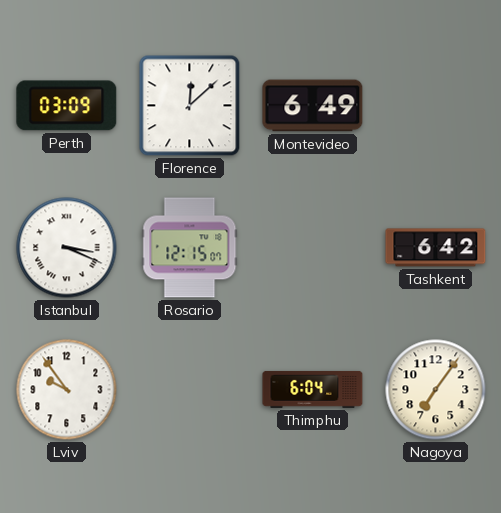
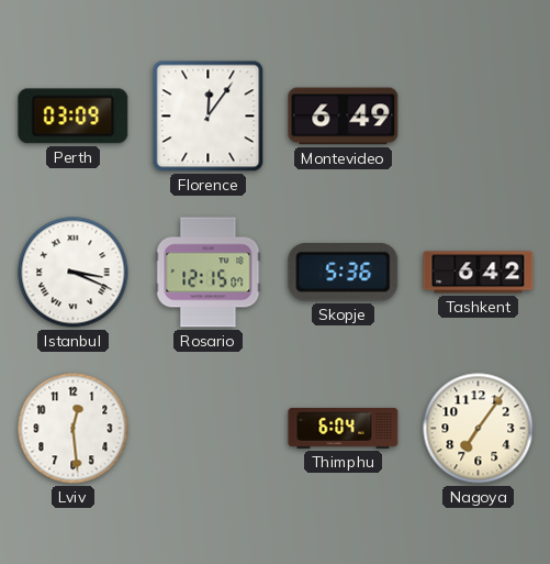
Florence: 12:08 -> 12:06 (209, 117)
Skopje: none -> 5:36 (344, 273)
Lviv: 9:54 -> 12:29 (74, 429)
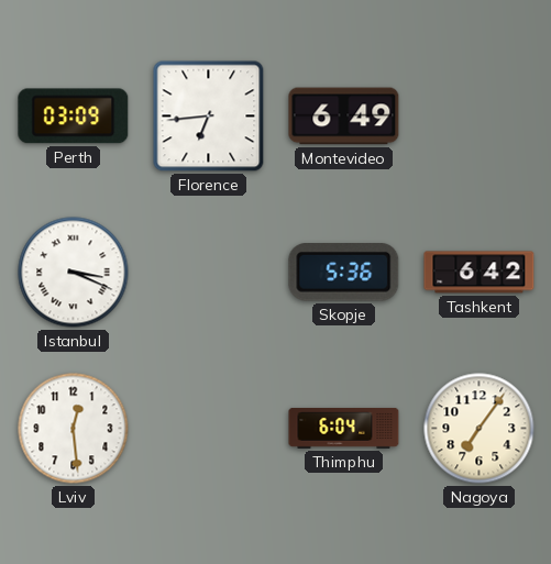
Florence: 12:06 -> 6:44 (209, 117)
Rosario: 12:15 -> none (209, 273)
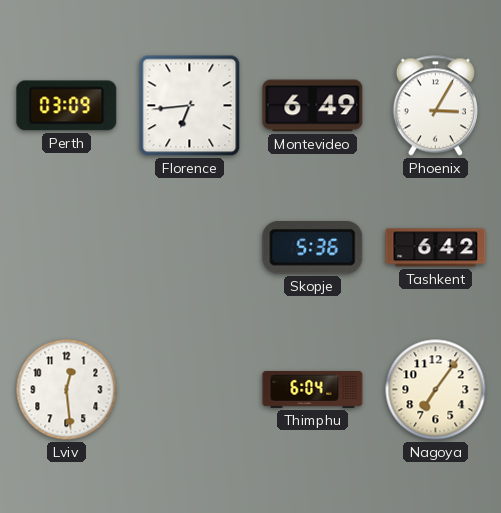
Phoenix: none -> 3:05 (435, 106)
Istanbul: 3:19 -> none (74, 273)
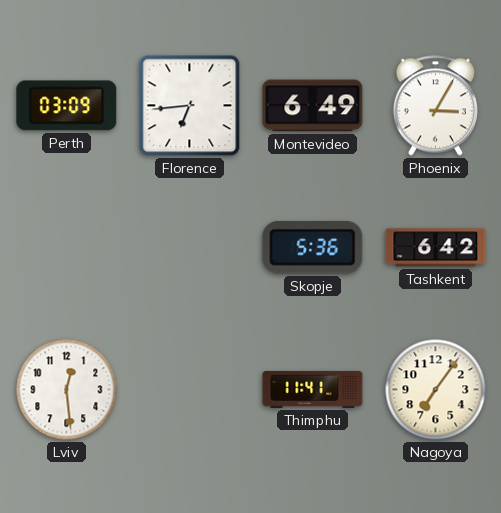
Thimphu: 6:04 -> 11:41 (313, 389)
